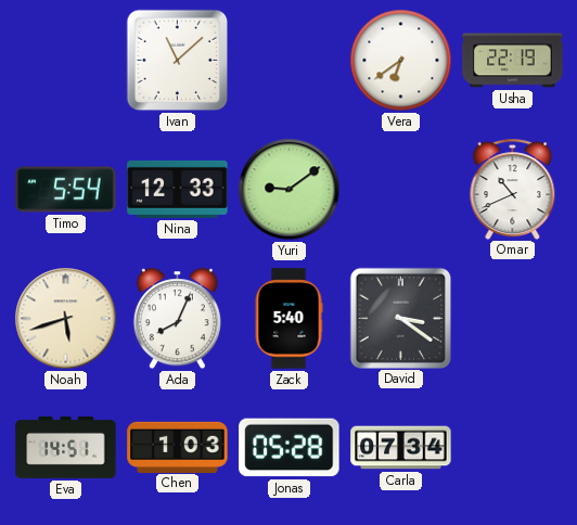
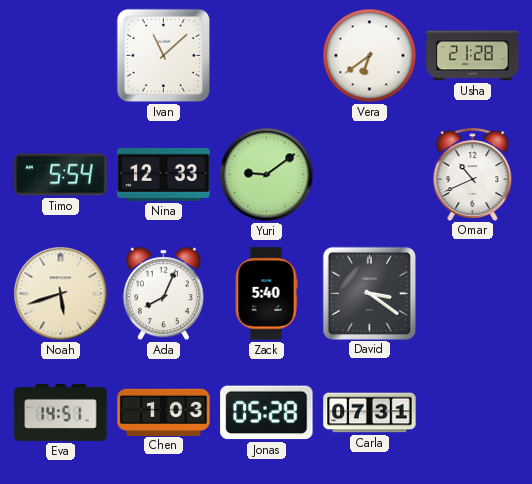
Usha: 22:19 -> 21:28 (473, 56)
Carla: 07:34 -> 07:31 (370, 413)
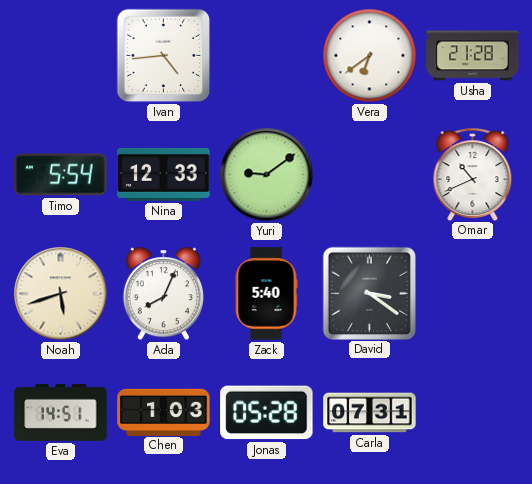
Ivan: 11:08 -> 4:44 (164, 56)
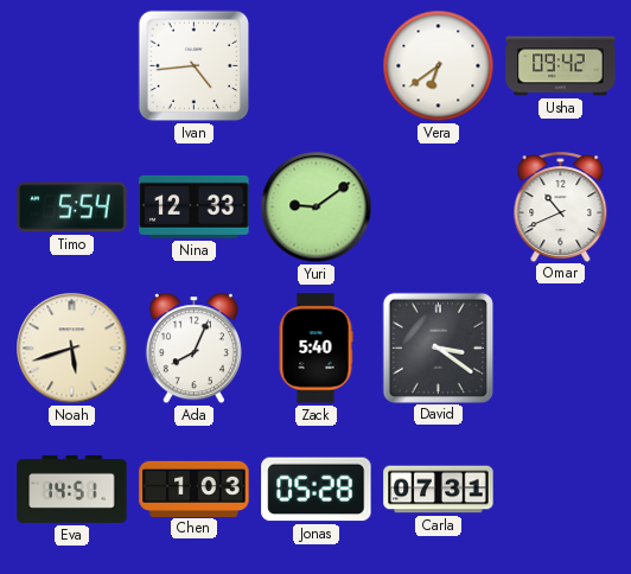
Usha: 21:28 -> 09:42 (561, 66)
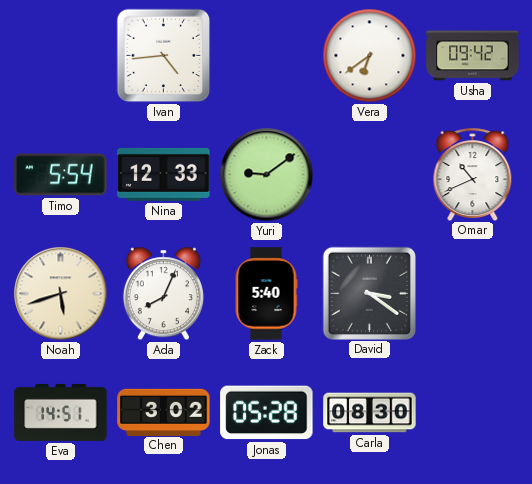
Chen: 1:03 -> 3:02 (164, 412)
Carla: 07:31 -> 08:30 (370, 413)
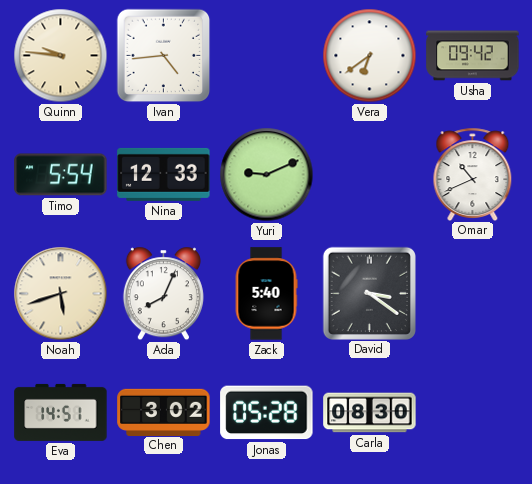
Quinn: none -> 9:46 (61, 56)
Yuri: 9:09 -> 9:11 (267, 175)
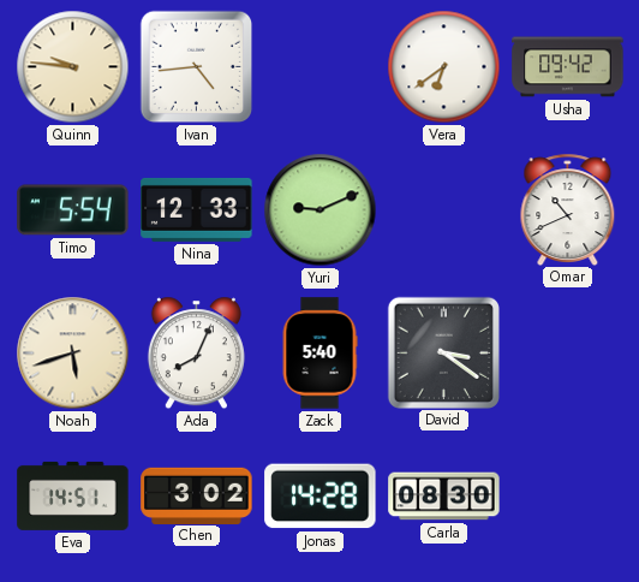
Jonas: 05:28 -> 14:28 (321, 497)
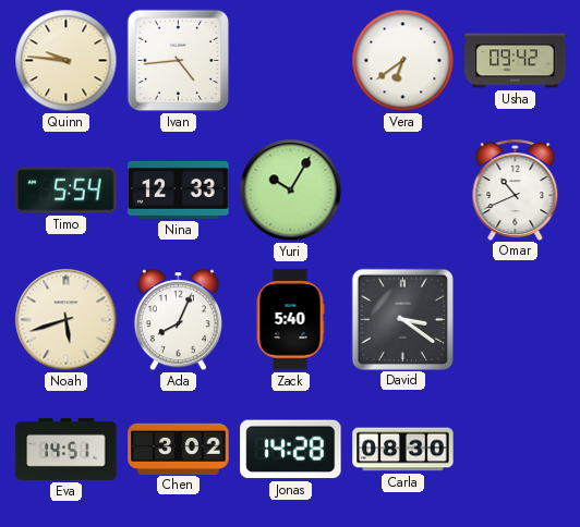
Yuri: 9:11 -> 10:05 (291, 191)
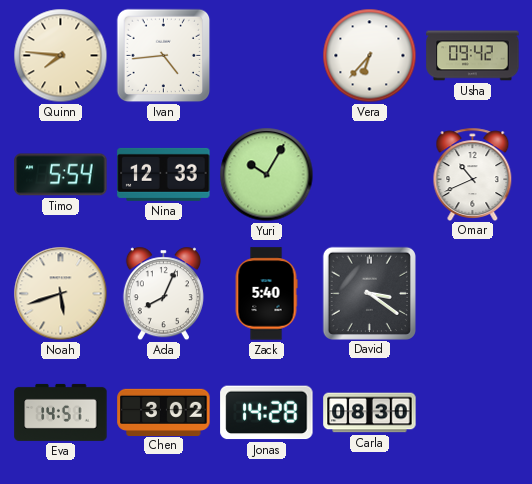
Quinn: 9:46 -> 7:46 (61, 56)
Vera: 6:39 -> 6:37 (370, 56)
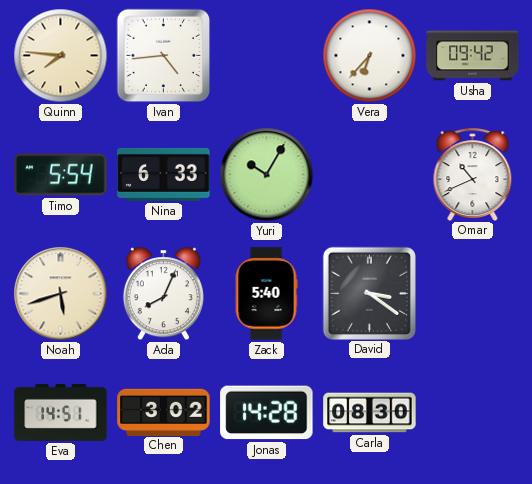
Nina: 12:33 -> 6:33 (164, 174)
